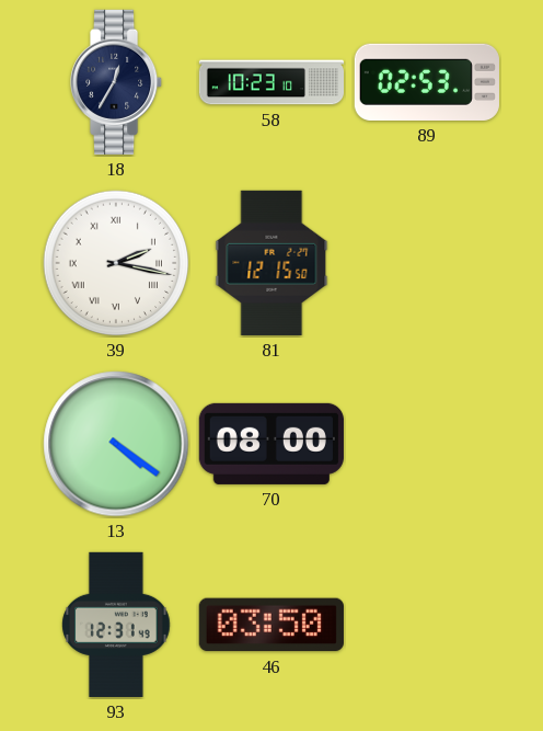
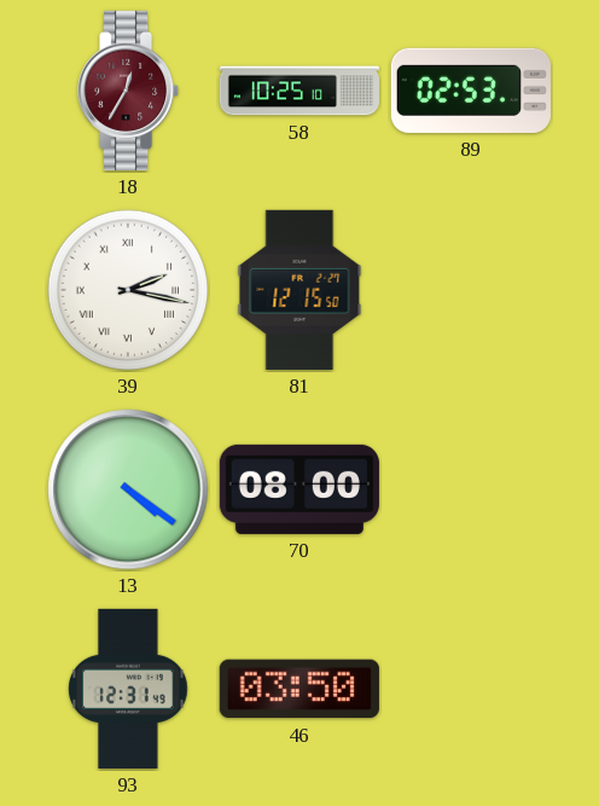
18 dial: navy -> burgundy (129, 91)
58: 10:23 -> 10:25 (298, 91)
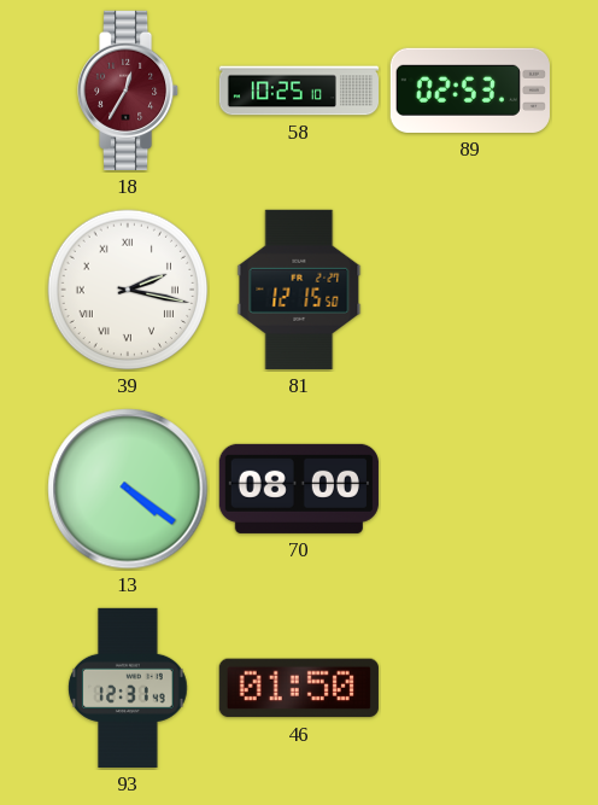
46: 03:50 -> 01:50 (299, 688)
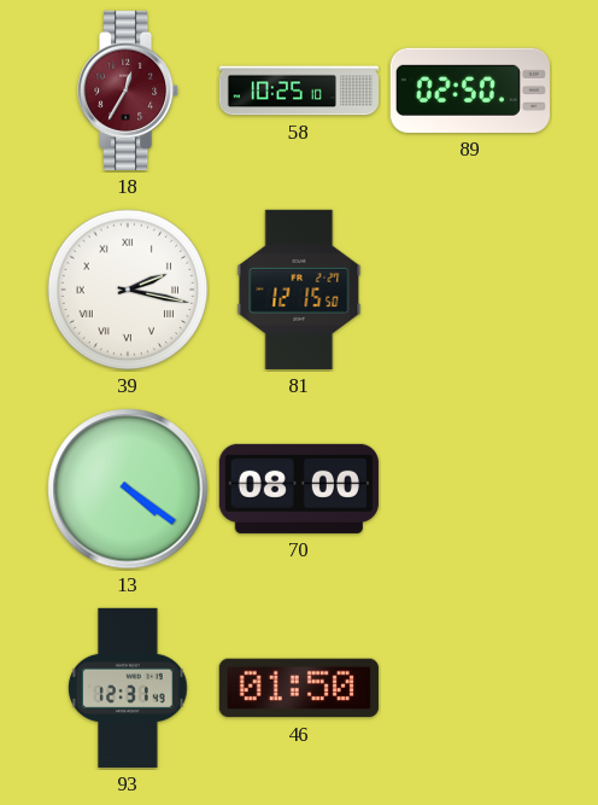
89: 02:53 -> 02:50 (470, 91)
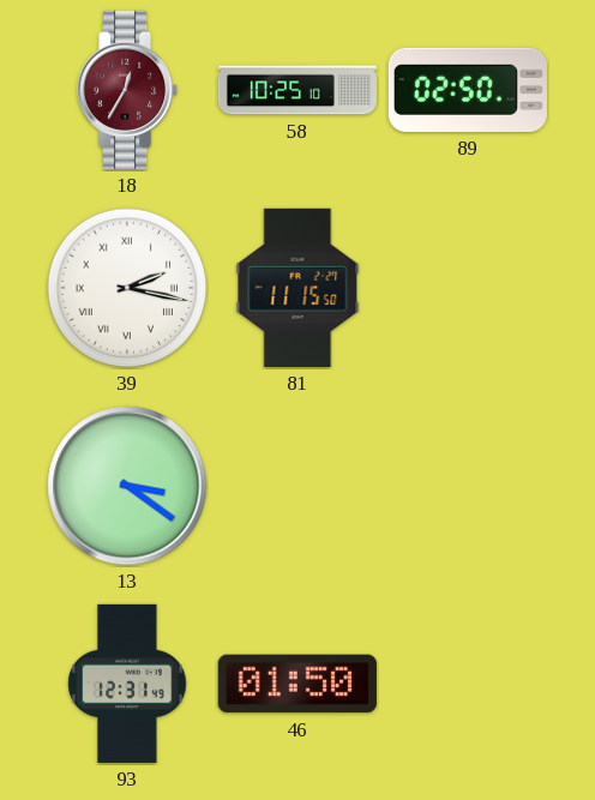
81: 12:15 -> 11:15 (297, 288)
13: 4:21 -> 3:21 (127, 486)
70: 08:00 -> none (299, 489)
